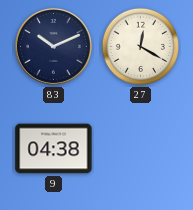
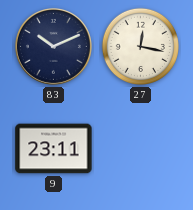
27: 12:20 -> 12:17 (141, 47)
9: 04:38 -> 23:11 (54, 149)
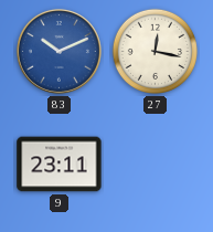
83 dial: navy -> blue (58, 51)
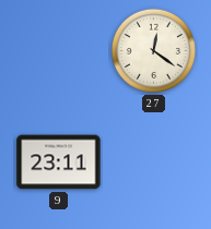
83: 10:11 -> none (58, 51)
27: 12:17 -> 12:21 (154, 51)
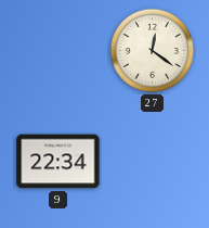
9: 23:11 -> 22:34 (58, 162)
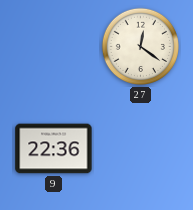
9: 22:34 -> 22:36 (54, 149)
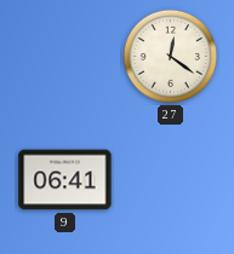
9: 22:36 -> 06:41 (65, 180)
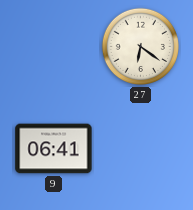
27: 12:21 -> 6:21 (141, 47)
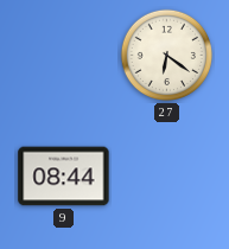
9: 06:41 -> 08:44 (64, 177)
